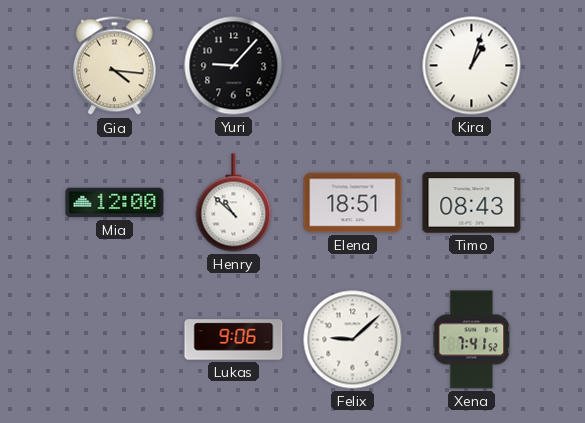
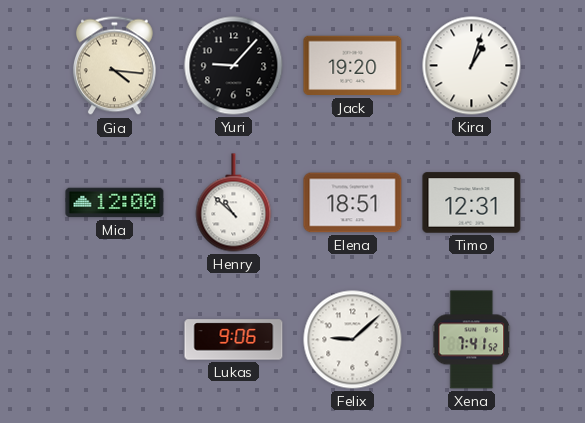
Jack: none -> 19:20 (353, 66)
Timo: 08:43 -> 12:31 (472, 203)
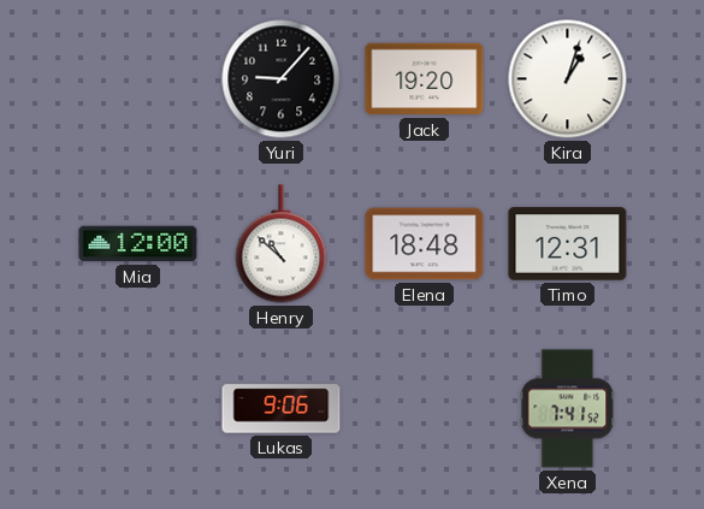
Gia: 4:16 -> none (114, 66)
Elena: 18:51 -> 18:48 (425, 244)
Felix: 9:08 -> none (353, 340)
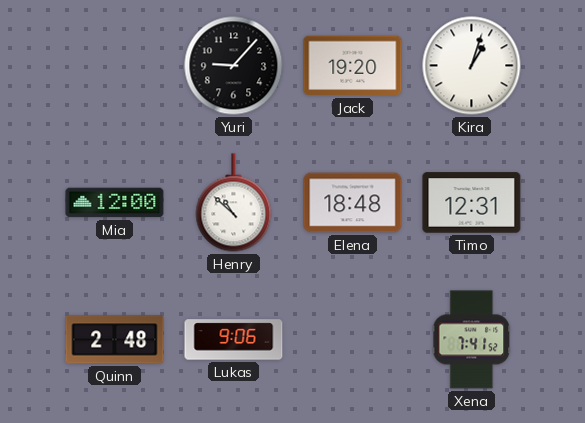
Quinn: none -> 2:48 (115, 340)
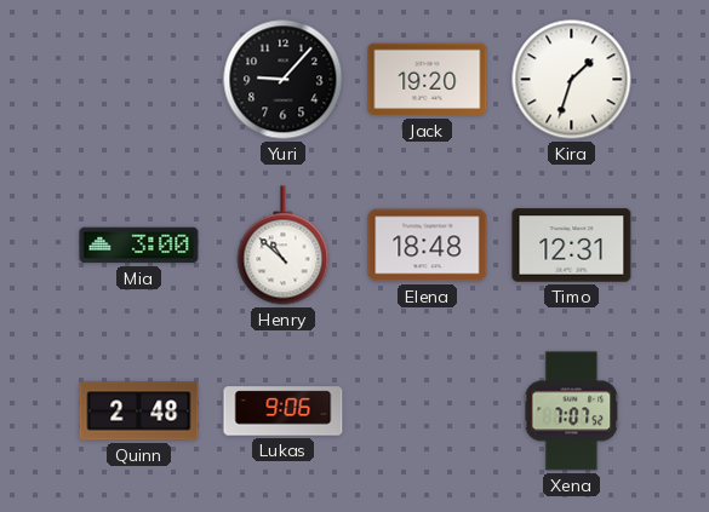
Kira: 1:03 -> 1:33 (572, 80)
Mia: 12:00 -> 3:00 (139, 246)
Xena: 7:41 -> 7:07 (572, 412)
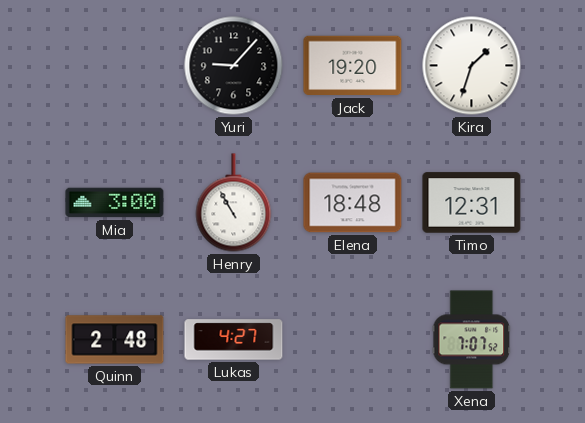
Henry: 10:52 -> 10:55 (234, 203)
Lukas: 9:06 -> 4:27 (234, 340)
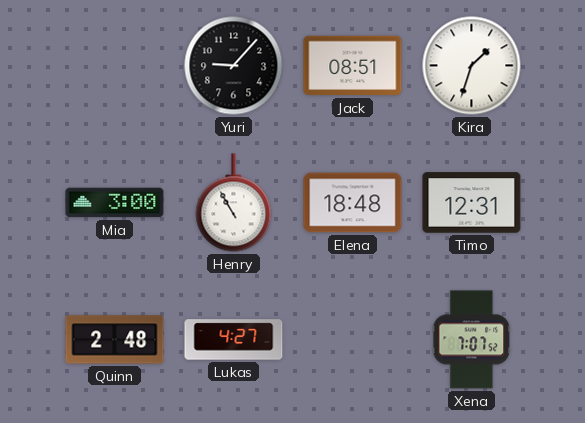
Jack: 19:20 -> 08:51 (353, 66)
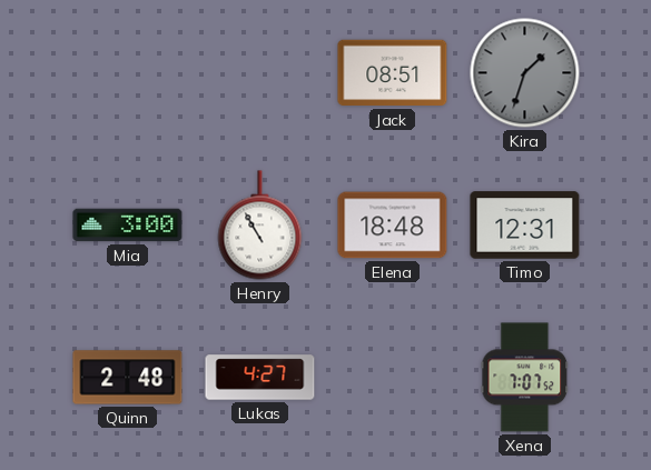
Yuri: 9:07 -> none (234, 66)
Kira dial: white -> grey (525, 73)
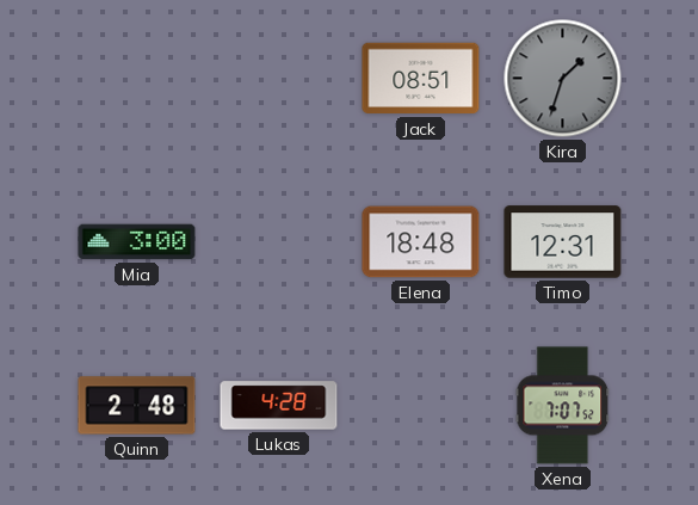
Henry: 10:55 -> none (260, 226)
Lukas: 4:27 -> 4:28 (279, 406)
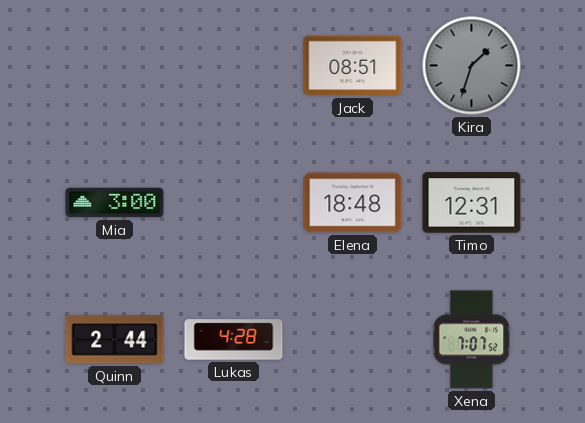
Quinn: 2:48 -> 2:44 (115, 340)
